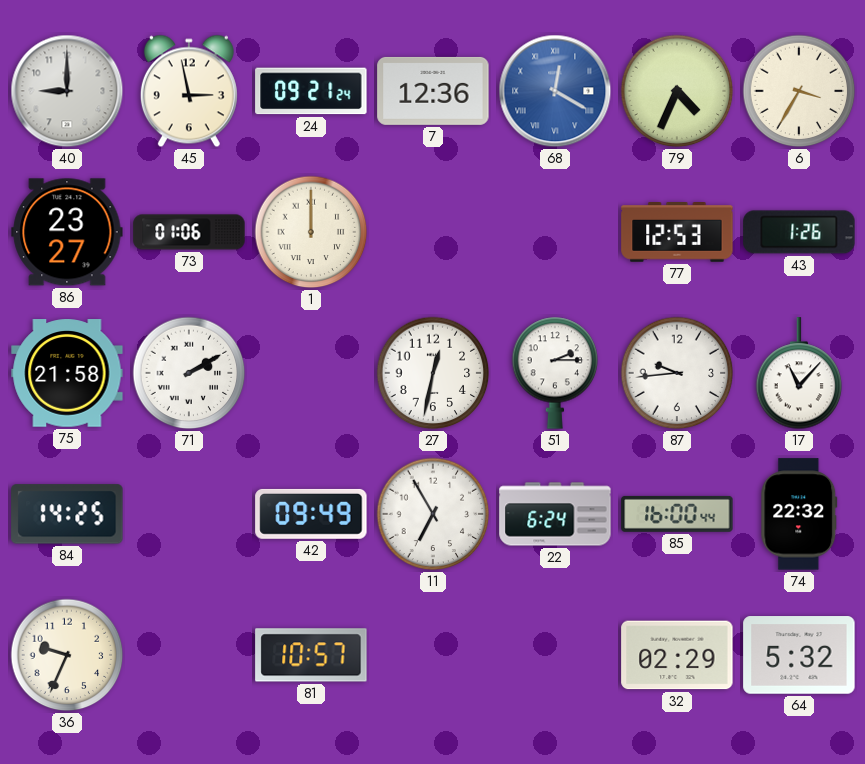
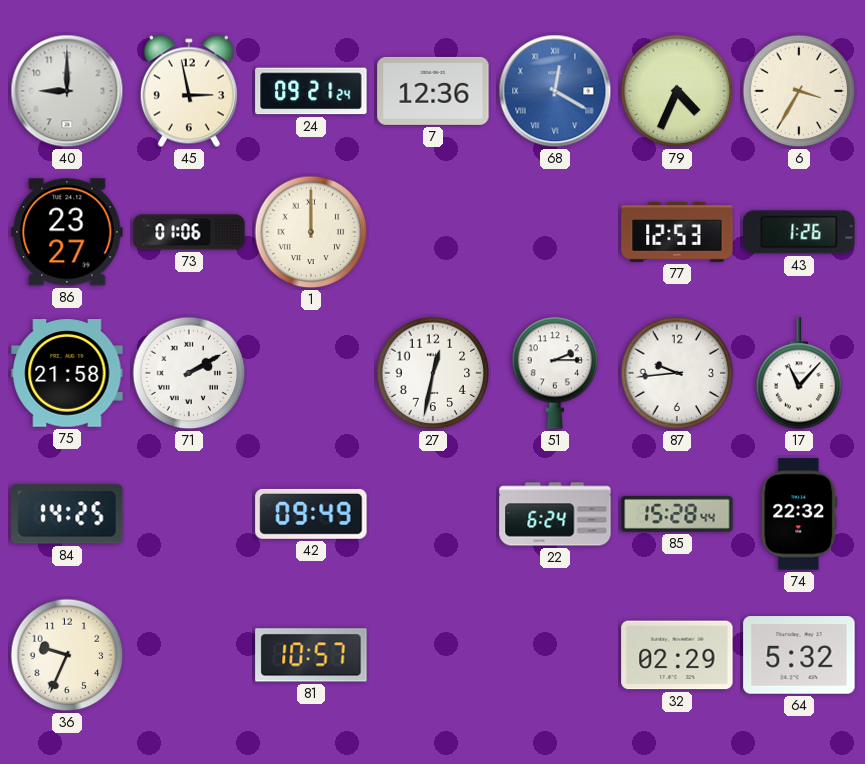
11: 6:55 -> none (433, 514)
85: 16:00 -> 15:28 (677, 514)
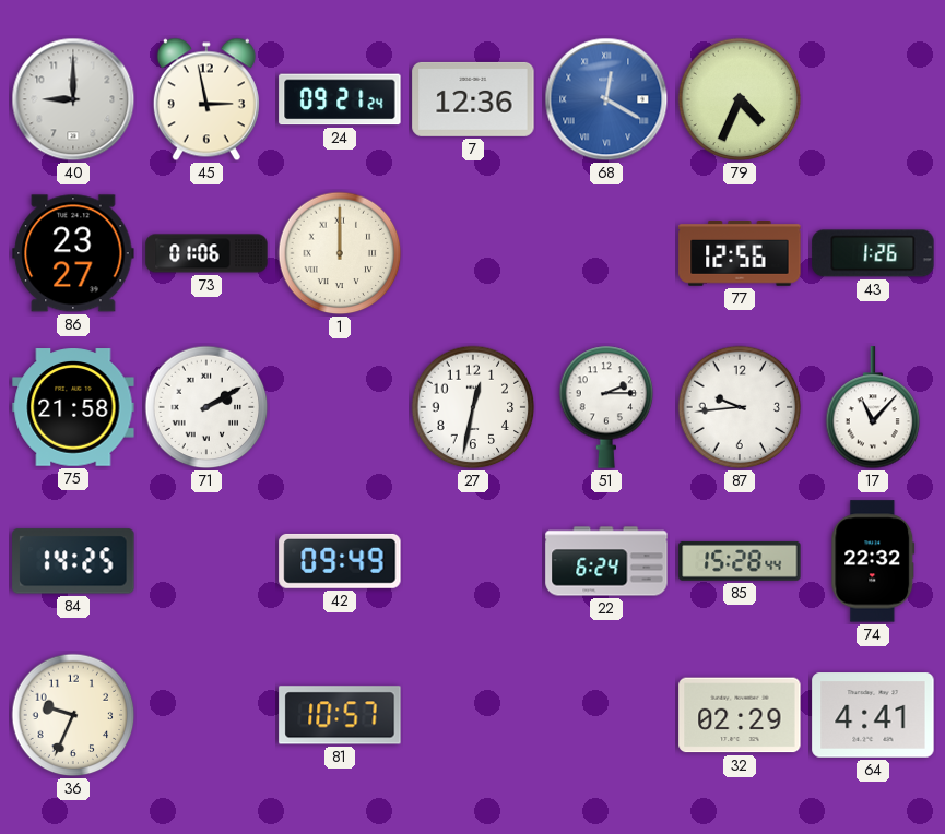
6: 3:35 -> none (799, 91)
77: 12:53 -> 12:56 (740, 254)
64: 5:32 -> 4:41 (873, 715)
